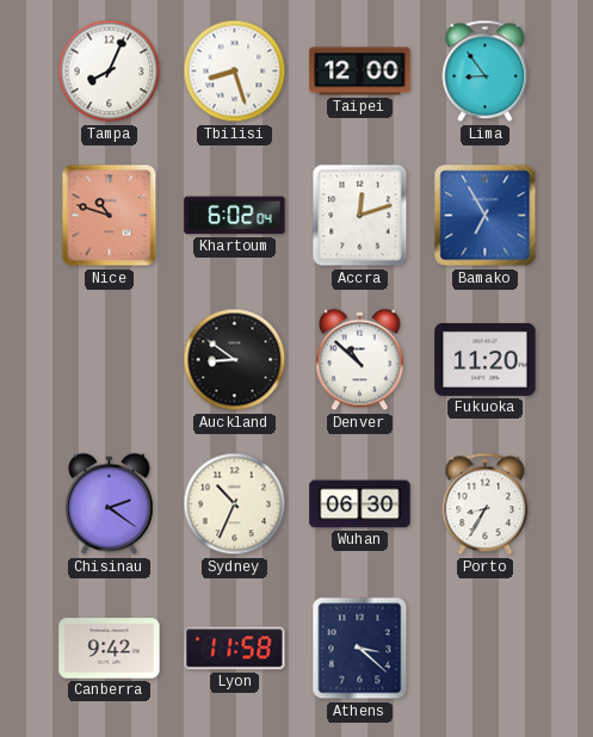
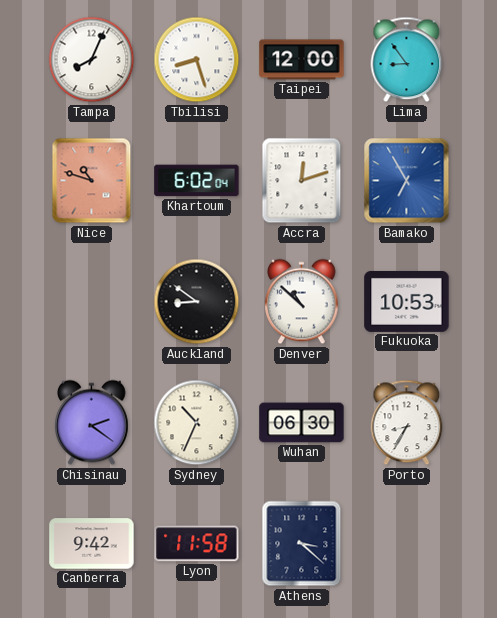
Fukuoka: 11:20 -> 10:53 (407, 301)
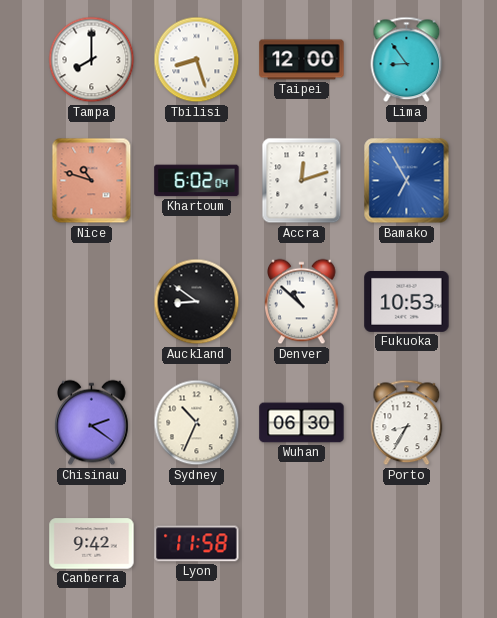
Tampa: 8:04 -> 8:00 (92, 60)
Athens: 3:22 -> none (302, 544)
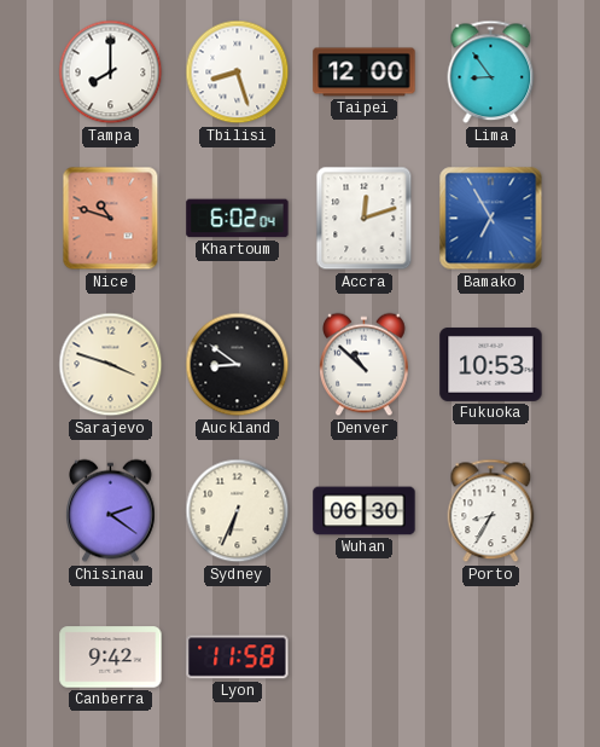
Sarajevo: none -> 3:48 (111, 365)
Sydney: 10:34 -> 6:34 (238, 511)
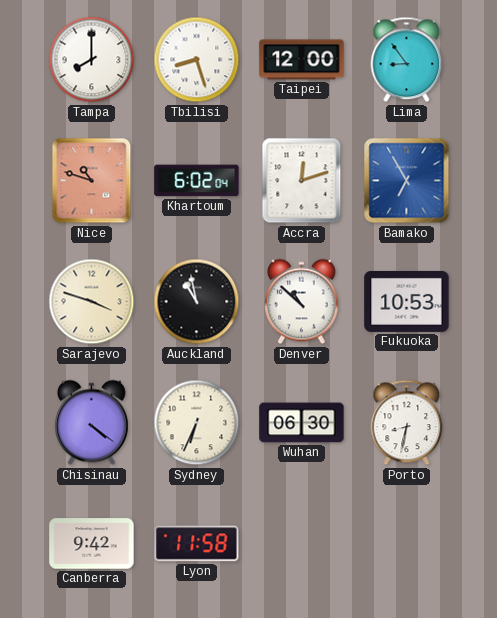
Auckland: 8:51 -> 10:58 (197, 302)
Chisinau: 2:21 -> 4:21 (92, 423)
Porto: 8:35 -> 8:32 (407, 423)
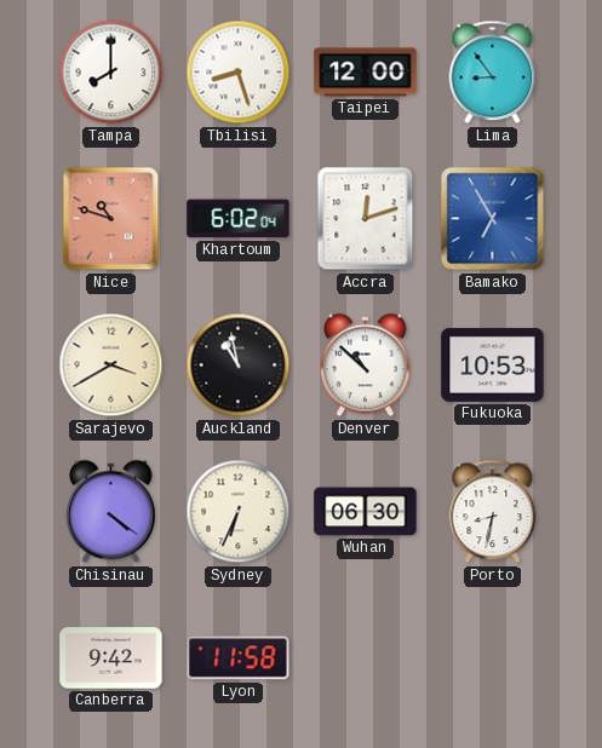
Sarajevo: 3:48 -> 3:40 (111, 366)
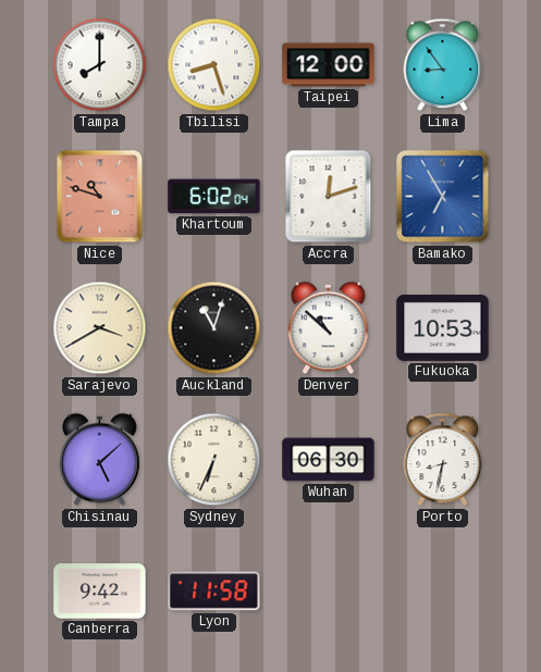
Auckland: 10:58 -> 11:03 (214, 328)
Chisinau: 4:21 -> 5:08 (100, 460)
